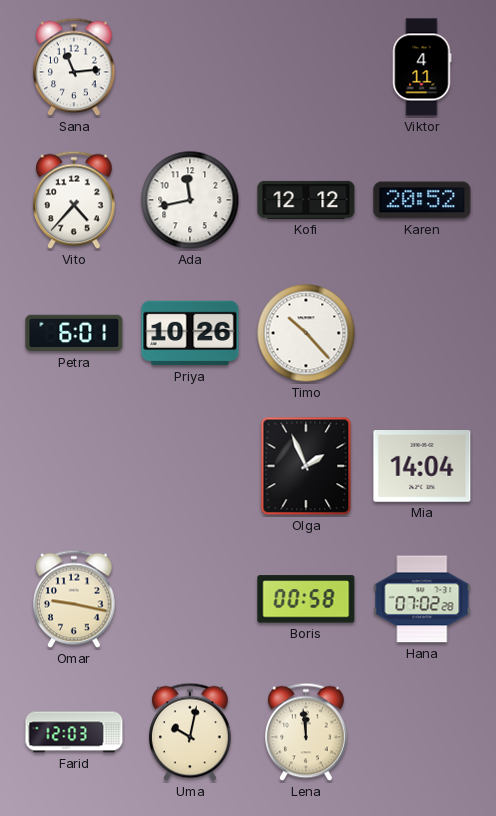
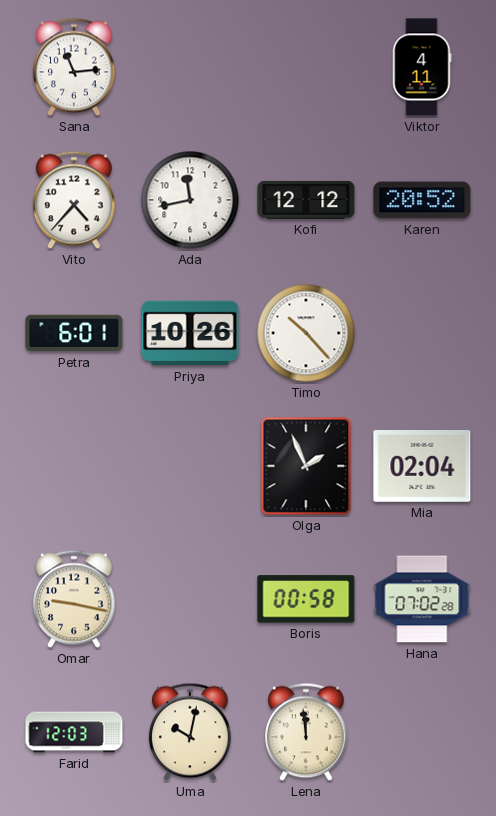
Mia: 14:04 -> 02:04 (422, 467)
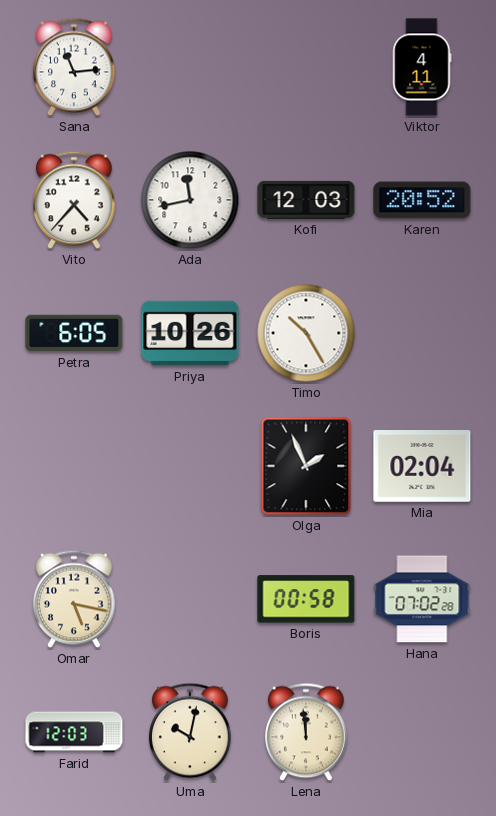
Kofi: 12:12 -> 12:03 (306, 200)
Petra: 6:01 -> 6:05 (74, 333)
Timo: 10:23 -> 10:25 (306, 333)
Omar: 9:17 -> 5:17 (74, 599)
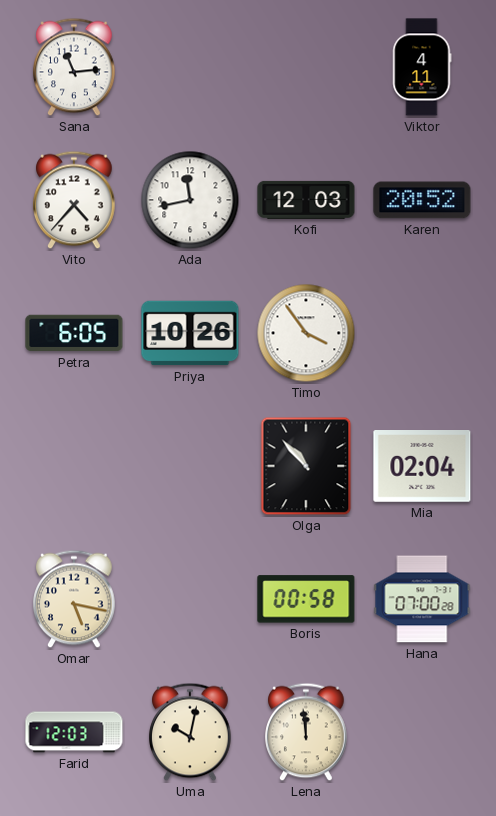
Timo: 10:25 -> 3:54 (306, 333)
Olga: 1:56 -> 10:53 (306, 466)
Hana: 07:02 -> 07:00 (422, 599)
